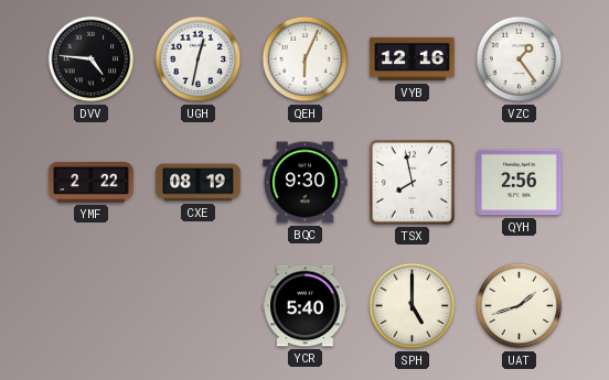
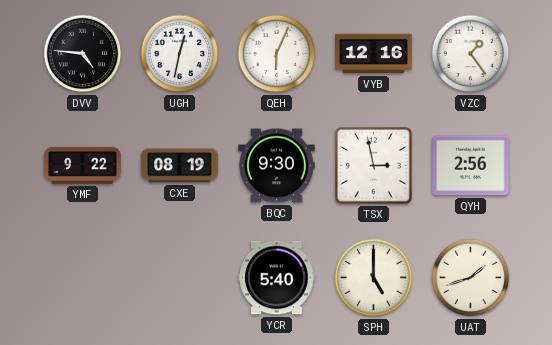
YMF: 2:22 -> 9:22 (83, 165)
TSX: 7:58 -> 2:58 (374, 166)
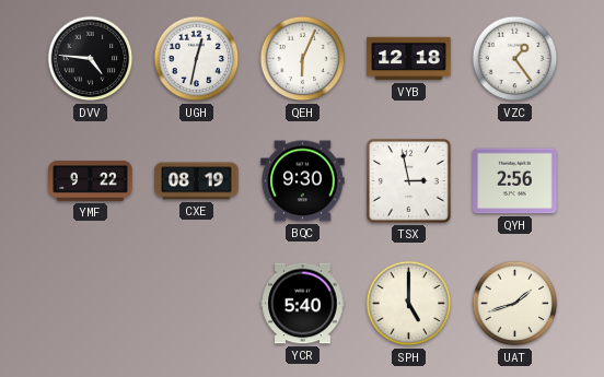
VYB: 12:16 -> 12:18 (409, 59)
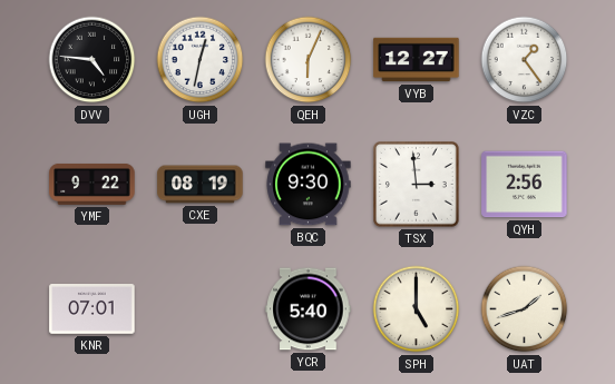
VYB: 12:18 -> 12:27 (417, 60)
TSX: 2:58 -> 2:59 (417, 185)
KNR: none -> 07:01 (92, 309)
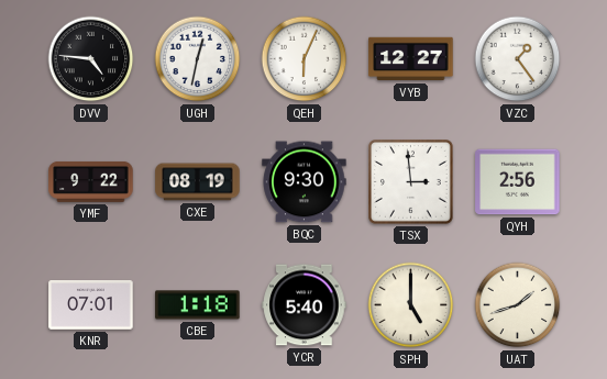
CBE: none -> 1:18 (198, 305)
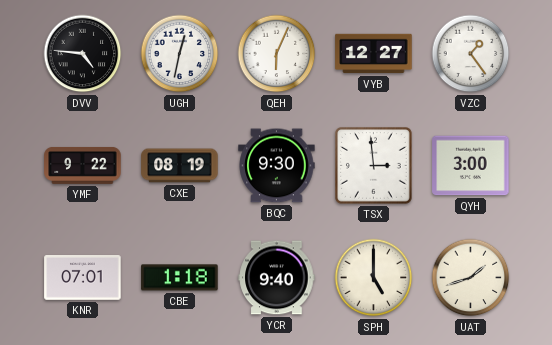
QYH: 2:56 -> 3:00 (471, 166)
YCR: 5:40 -> 9:40 (277, 278)
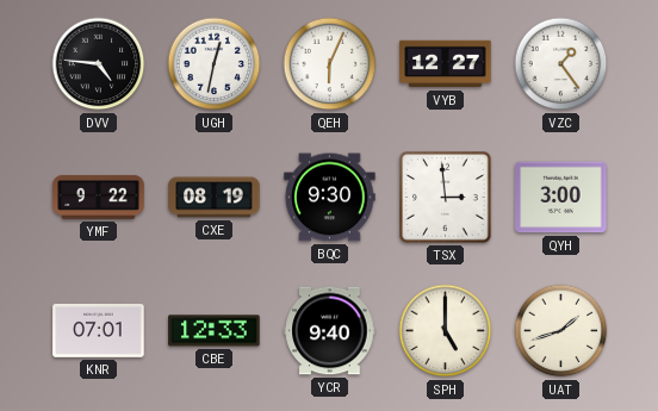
CBE: 1:18 -> 12:33 (215, 331)
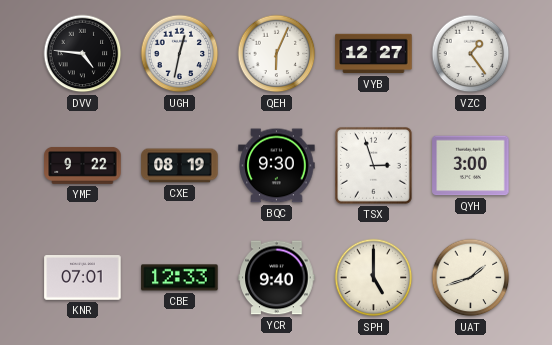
TSX: 2:59 -> 2:57 (374, 166)
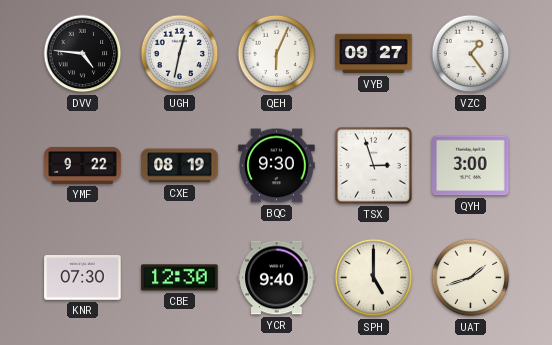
VYB: 12:27 -> 09:27 (374, 54)
KNR: 07:01 -> 07:30 (83, 278)
CBE: 12:33 -> 12:30 (180, 278)
